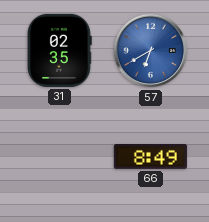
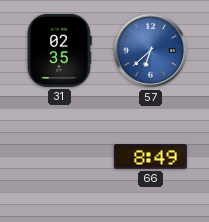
57: 6:40 -> 6:38 (151, 51)
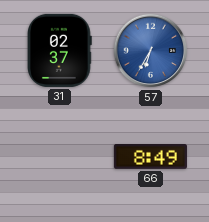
31: 02:35 -> 02:37 (60, 50)
57: 6:38 -> 6:35 (151, 51)
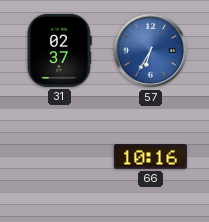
66: 8:49 -> 10:16 (150, 157)
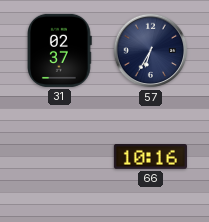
57 dial: blue -> navy (151, 51)
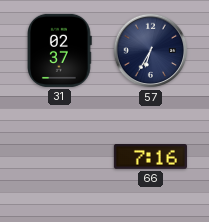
66: 10:16 -> 7:16 (150, 157)
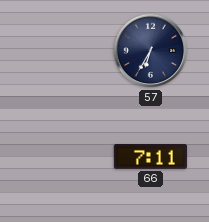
31: 02:37 -> none (60, 50)
66: 7:16 -> 7:11 (150, 157)
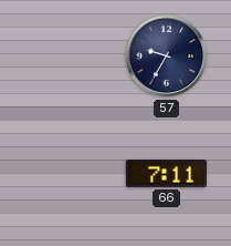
57: 6:35 -> 9:35 (167, 57)
